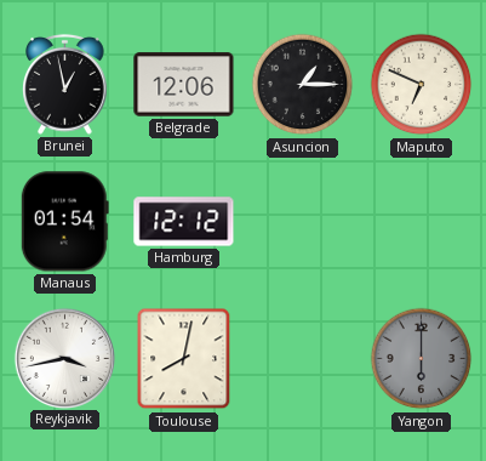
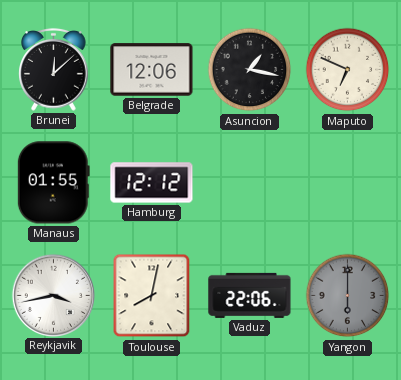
Brunei: 12:58 -> 12:08 (54, 69)
Asuncion: 1:15 -> 1:17 (250, 70)
Manaus: 01:54 -> 01:55 (53, 183)
Vaduz: none -> 22:06 (250, 295)
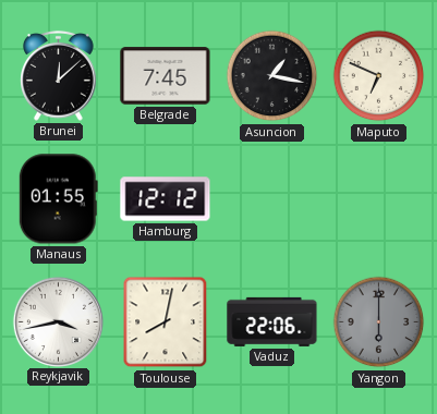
Belgrade: 12:06 -> 7:45 (166, 76)
